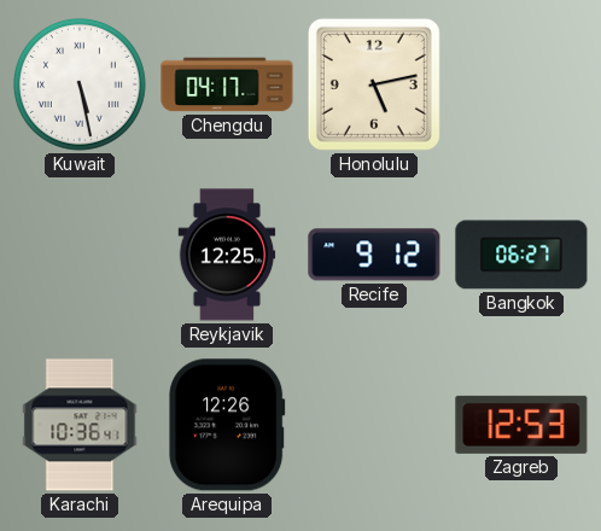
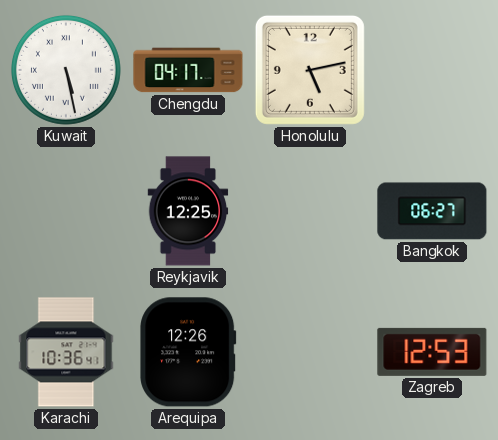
Recife: 9:12 -> none (374, 255)
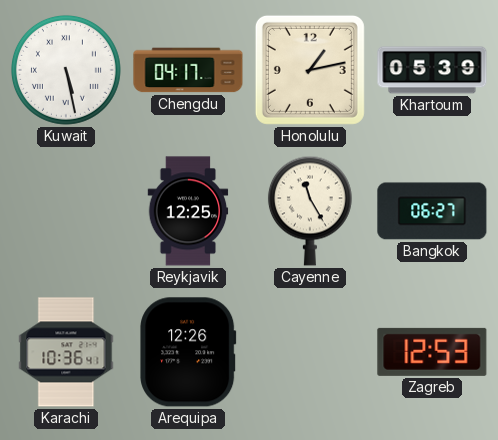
Honolulu: 5:13 -> 1:13 (310, 70)
Khartoum: none -> 05:39 (432, 70)
Cayenne: none -> 11:25 (310, 211)
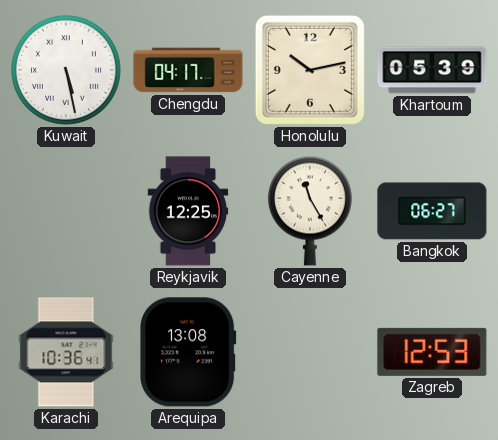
Honolulu: 1:13 -> 10:13 (310, 70)
Arequipa: 12:26 -> 13:08 (188, 352)
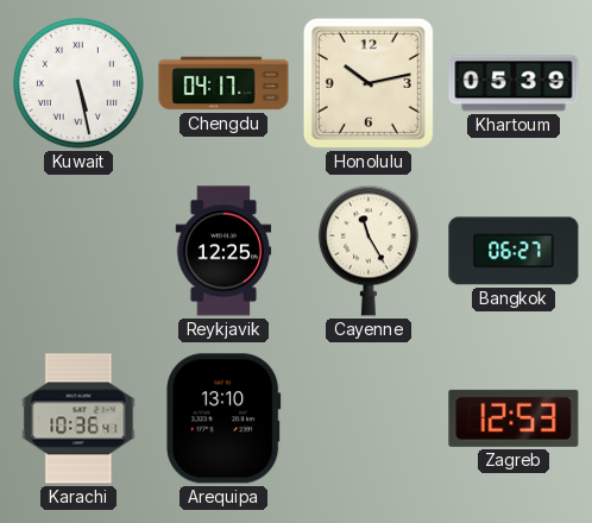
Arequipa: 13:08 -> 13:10 (223, 418)
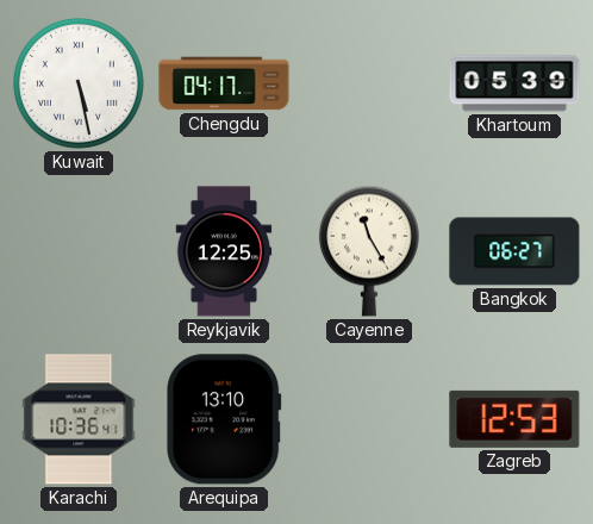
Honolulu: 10:13 -> none (369, 83)
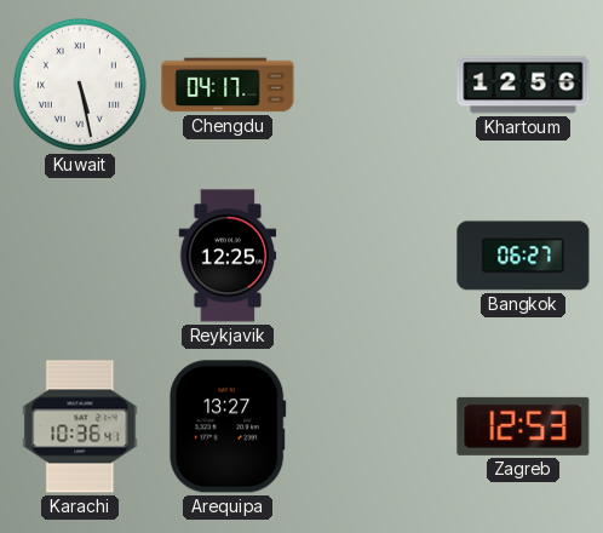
Khartoum: 05:39 -> 12:56 (523, 85)
Cayenne: 11:25 -> none (369, 251)
Arequipa: 13:10 -> 13:27 (228, 426)
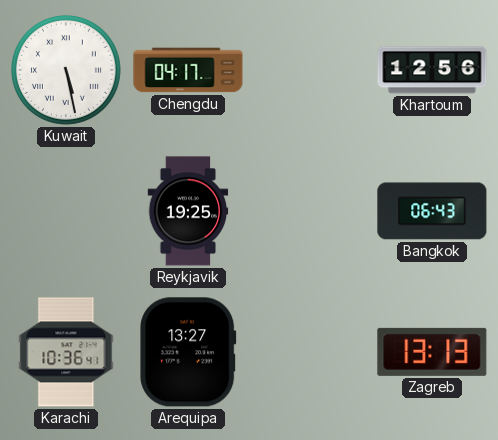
Reykjavik: 12:25 -> 19:25 (188, 211)
Bangkok: 06:27 -> 06:43 (432, 211)
Zagreb: 12:53 -> 13:13 (432, 352)
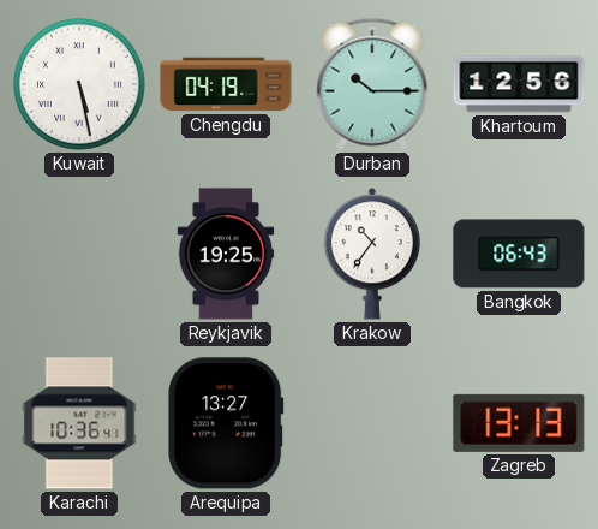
Chengdu: 04:17 -> 04:19 (226, 84)
Durban: none -> 10:15 (372, 84)
Krakow: none -> 10:36 (372, 254)
